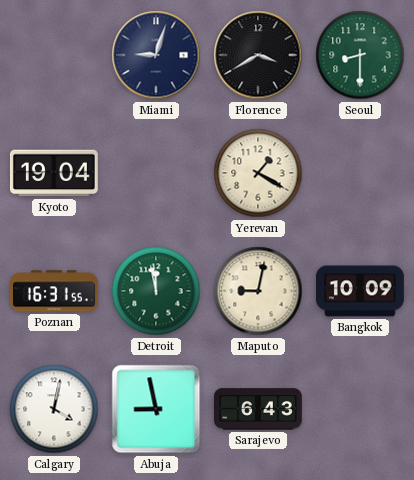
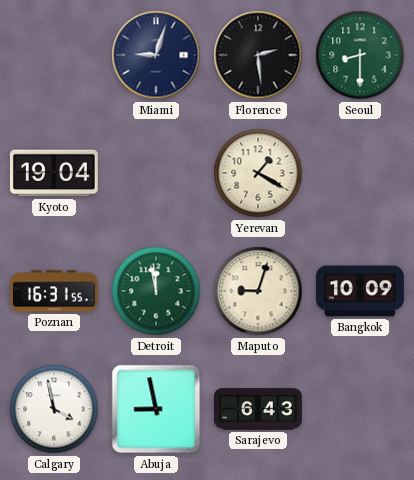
Florence: 3:40 -> 2:29 (258, 55)
Maputo: 9:02 -> 9:03 (258, 291)
Calgary: 4:02 -> 3:58 (54, 409)
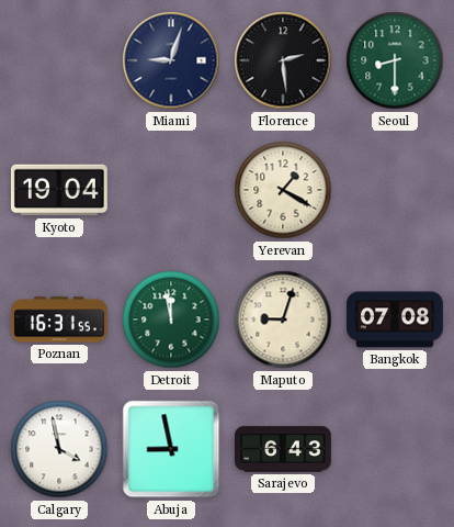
Bangkok: 10:09 -> 07:08 (396, 319)
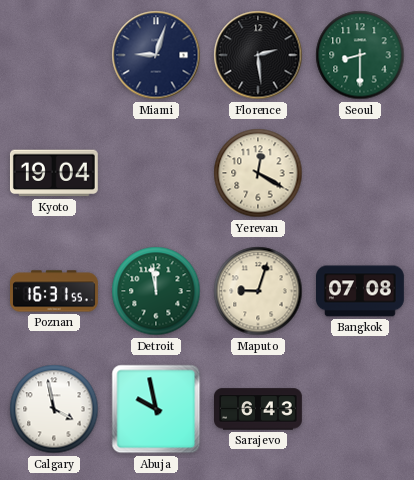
Yerevan: 1:20 -> 12:20 (258, 173)
Abuja: 8:58 -> 9:58 (156, 409)
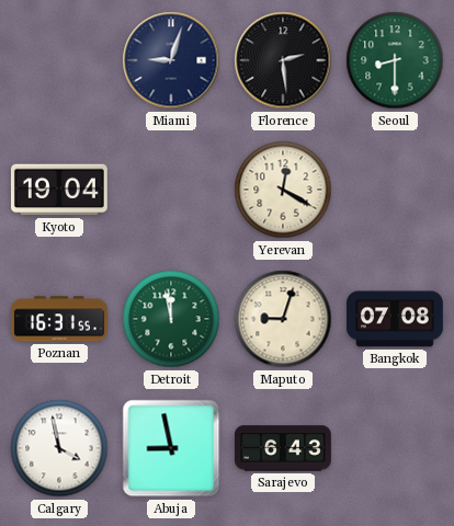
Abuja: 9:58 -> 8:58 (171, 448)
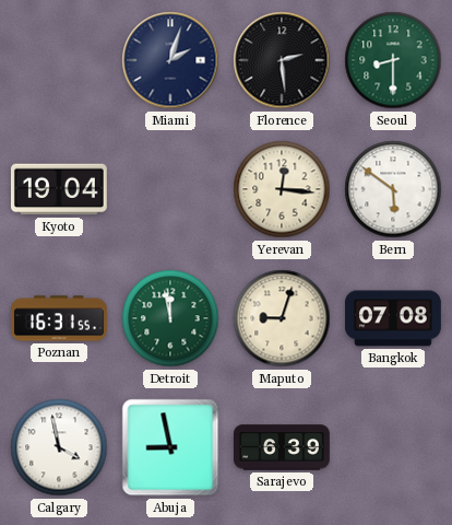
Miami: 9:03 -> 2:03 (170, 60)
Yerevan: 12:20 -> 12:16 (282, 189)
Bern: none -> 5:51 (393, 189)
Sarajevo: 6:43 -> 6:39 (283, 447)
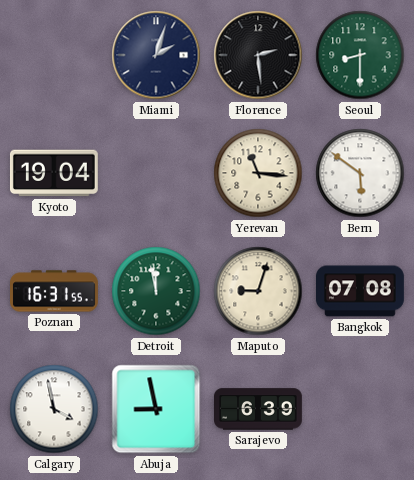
Yerevan: 12:16 -> 11:16 (258, 173)
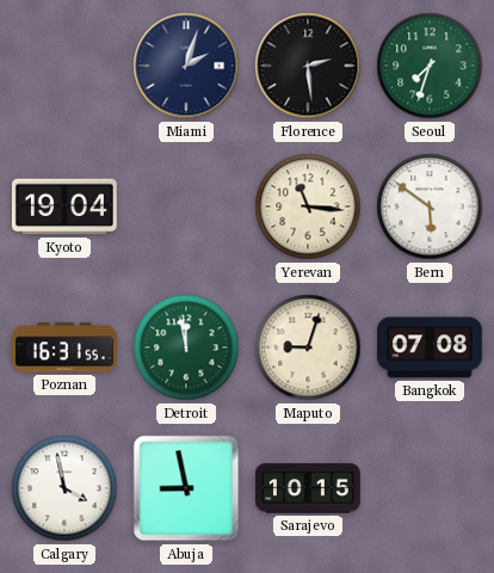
Seoul: 8:30 -> 7:33 (430, 66)
Sarajevo: 6:39 -> 10:15 (309, 488)
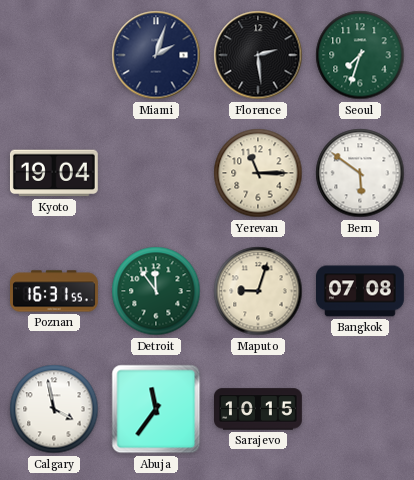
Yerevan: 11:16 -> 11:15 (258, 173)
Detroit: 11:58 -> 11:54 (156, 291)
Abuja: 8:58 -> 11:36 (156, 409)
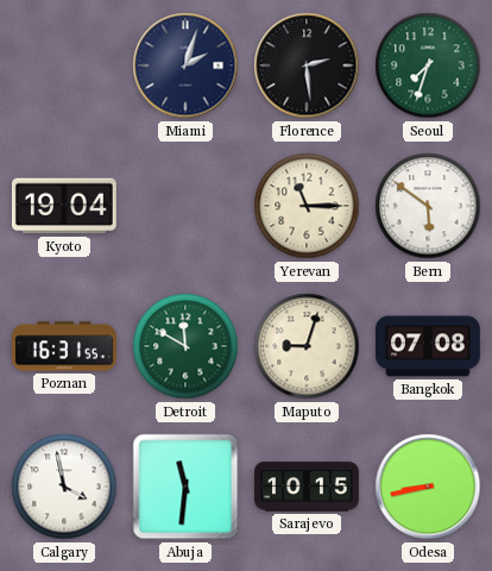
Detroit: 11:54 -> 11:50 (185, 346)
Abuja: 11:36 -> 11:31 (185, 487)
Odesa: none -> 8:43 (428, 487)
